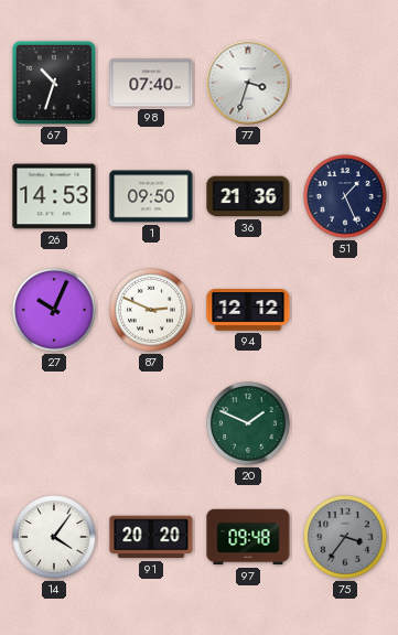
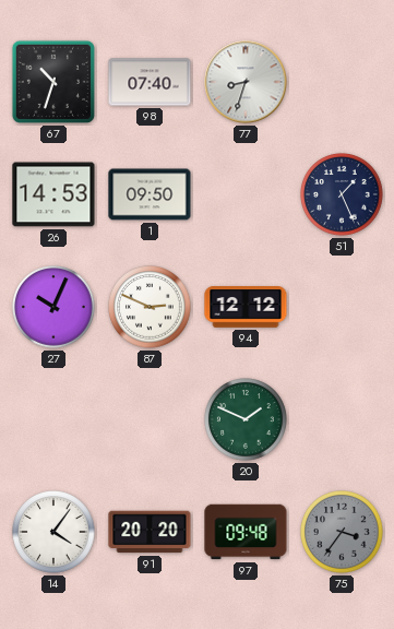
77: 3:33 -> 8:33 (246, 82)
36: 21:36 -> none (248, 196)
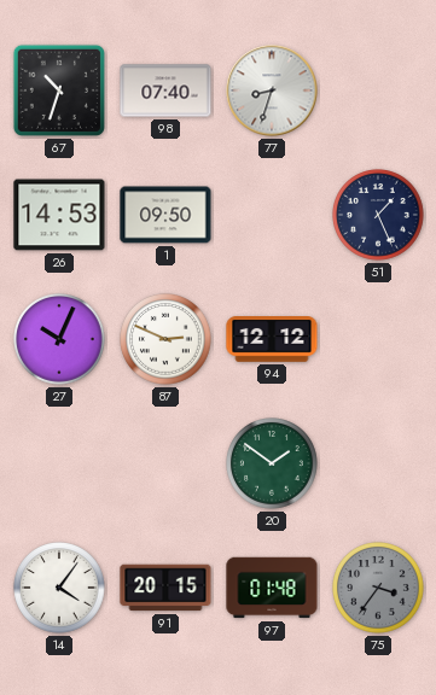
20: 1:49 -> 1:51 (272, 463)
91: 20:20 -> 20:15 (165, 588)
97: 09:48 -> 01:48 (272, 588)
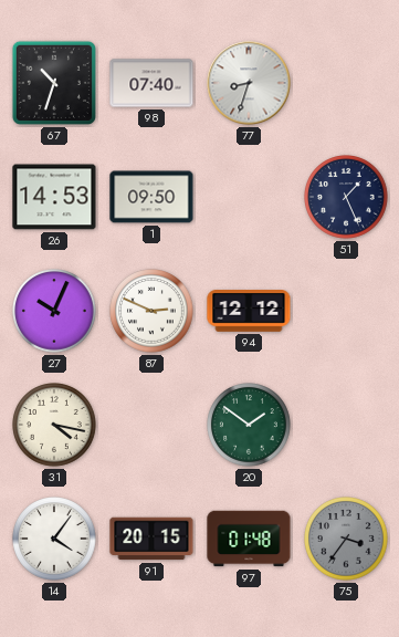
31: none -> 4:17 (54, 425)
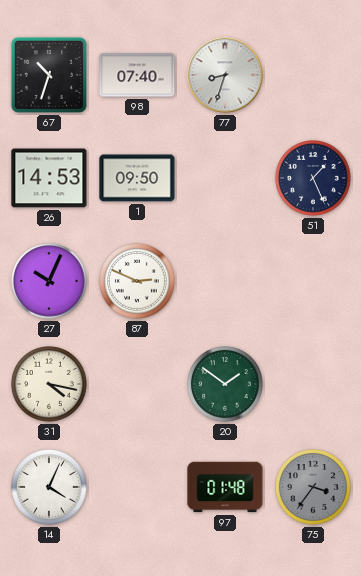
94: 12:12 -> none (249, 312)
14: 4:06 -> 4:04 (49, 487)
91: 20:15 -> none (151, 539)
